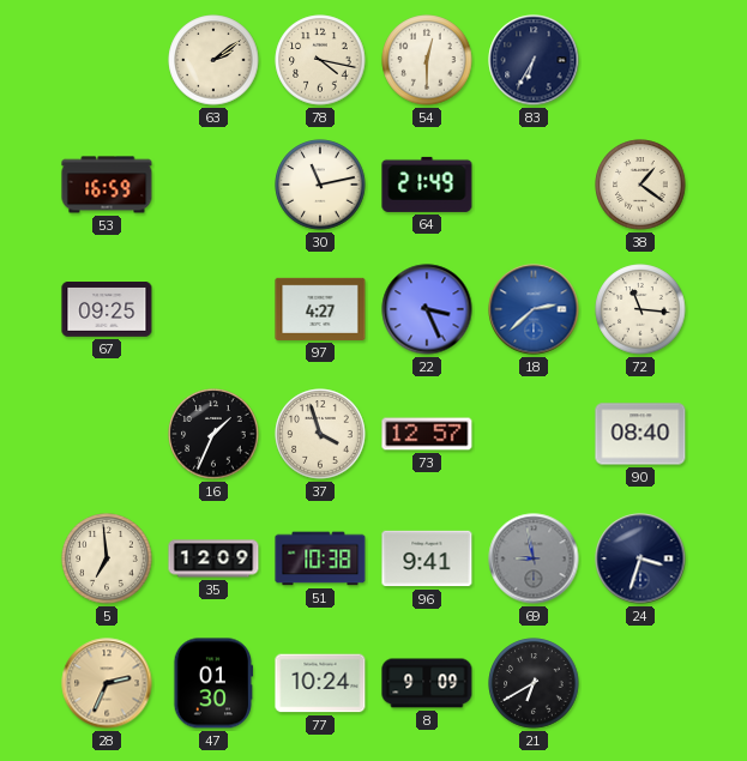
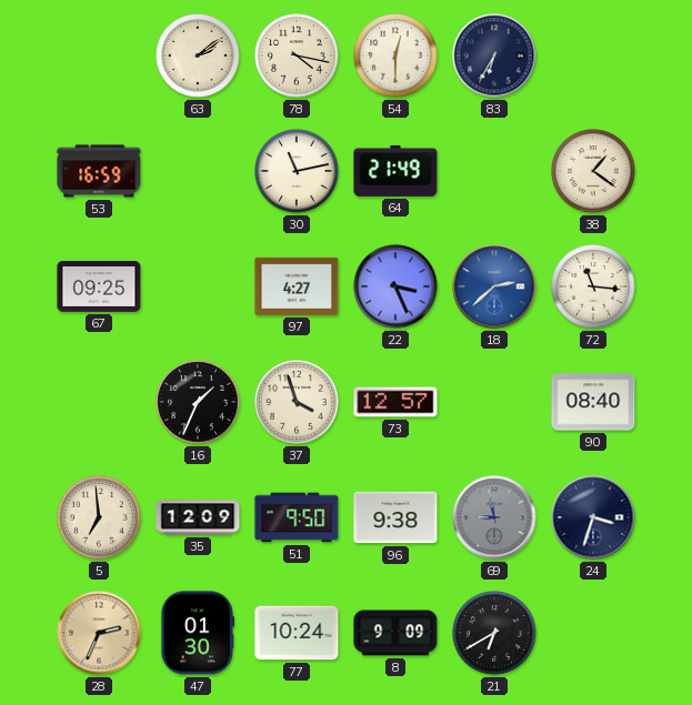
51: 10:38 -> 9:50 (297, 517)
96: 9:41 -> 9:38 (395, 517)
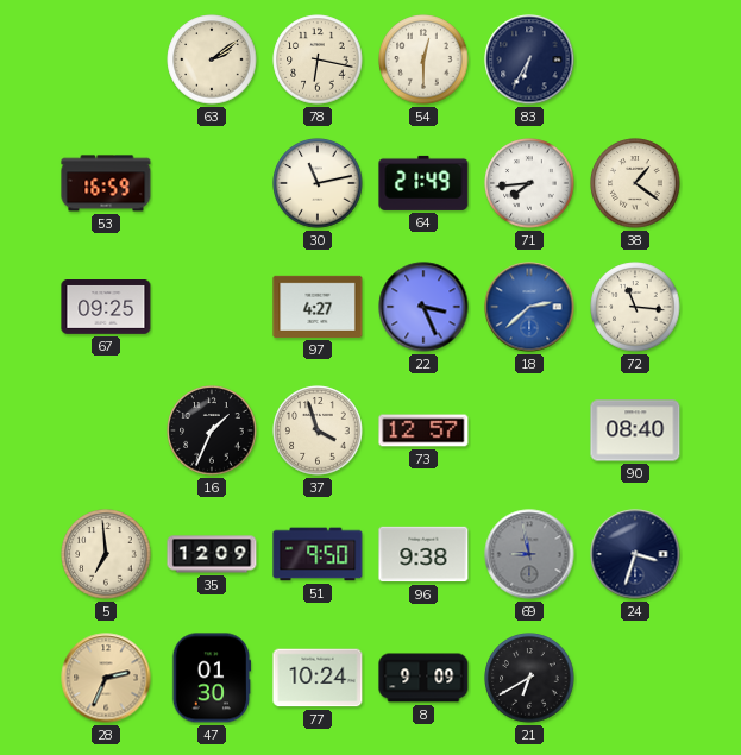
78: 4:17 -> 6:17 (318, 59)
71: none -> 7:44 (529, 183)
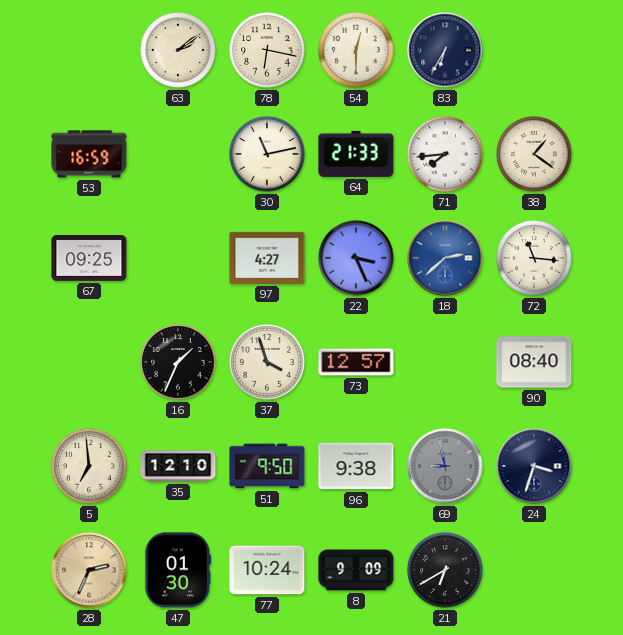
64: 21:49 -> 21:33 (356, 154)
35: 12:09 -> 12:10 (178, 466)
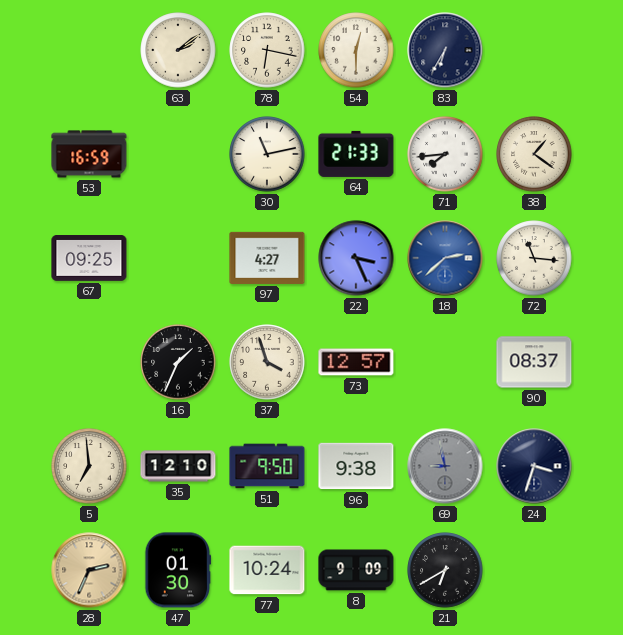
90: 08:40 -> 08:37 (534, 362)
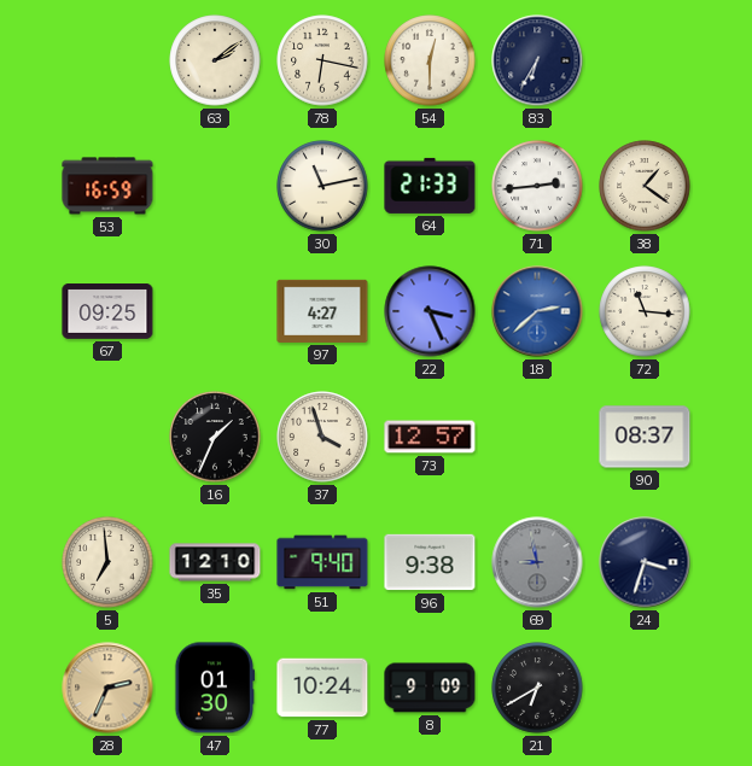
71: 7:44 -> 2:44 (537, 186)
51: 9:50 -> 9:40 (322, 562)
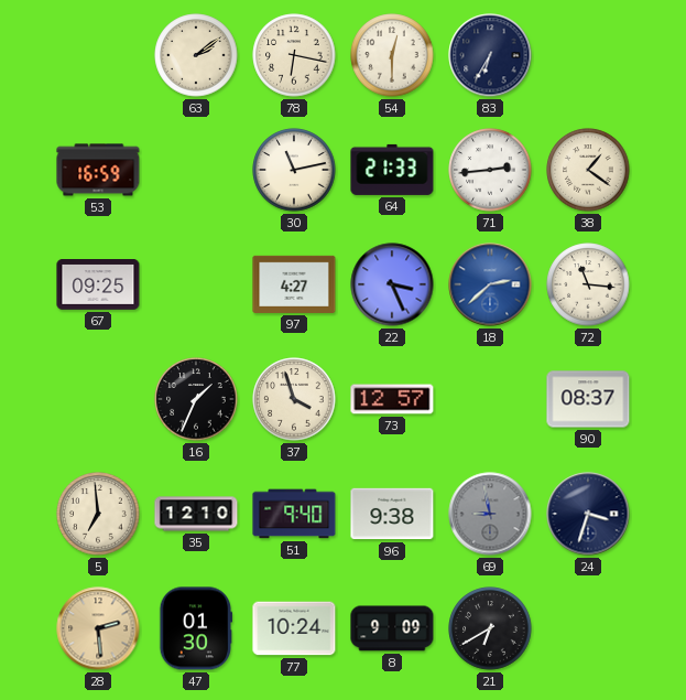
28: 2:34 -> 2:29 (98, 628)
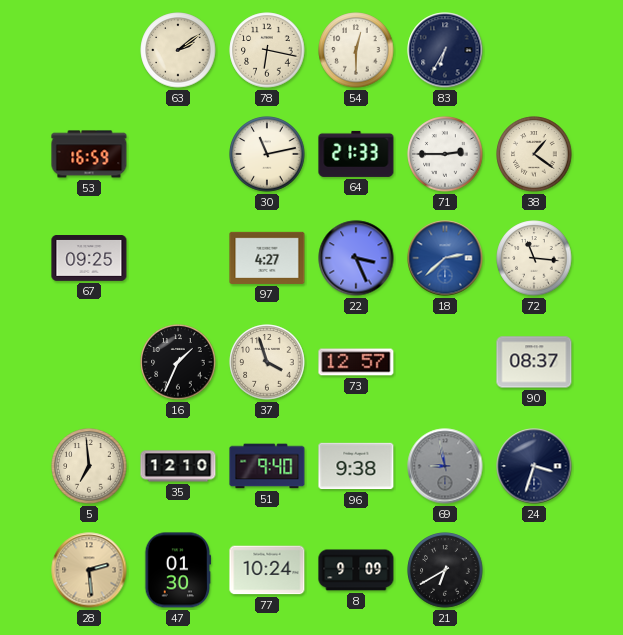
71: 2:44 -> 2:45 (445, 154)
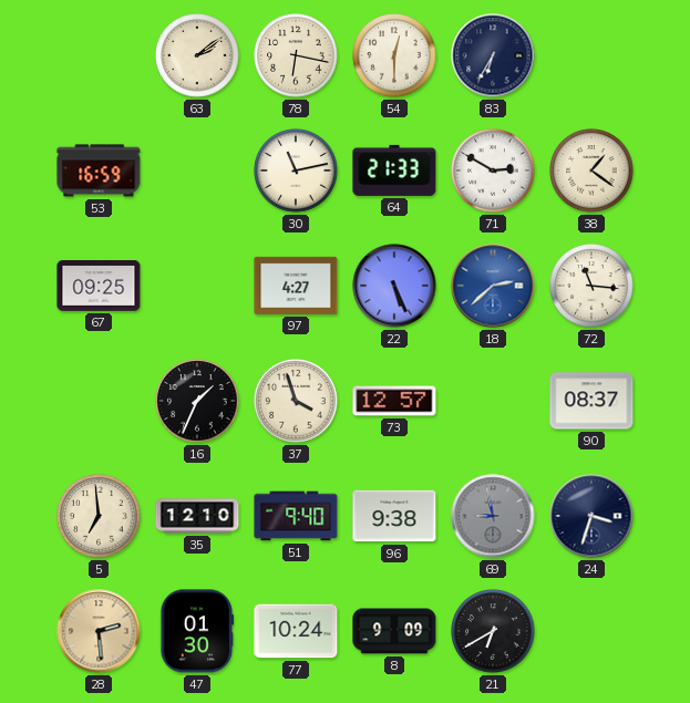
71: 2:45 -> 2:50 (493, 170)
22: 3:26 -> 5:26 (394, 286)
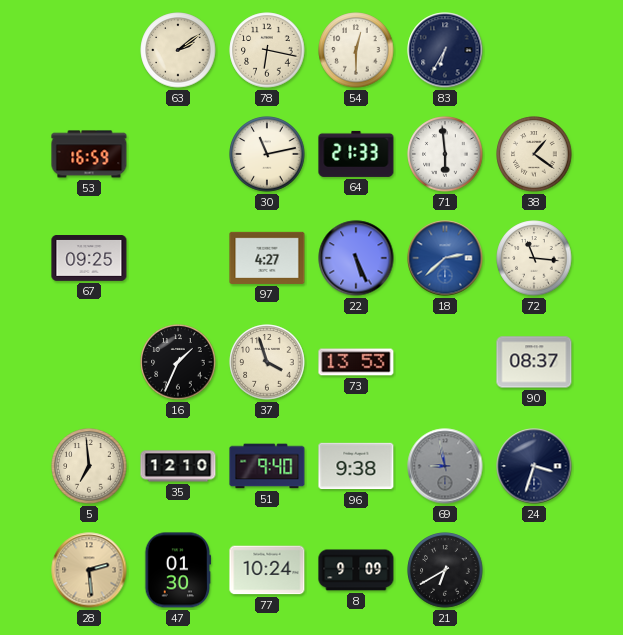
71: 2:50 -> 5:59 (445, 154)
73: 12:57 -> 13:53 (356, 362)
